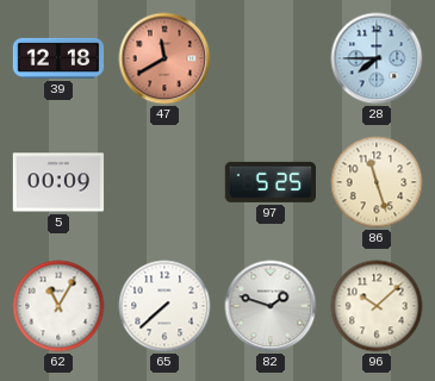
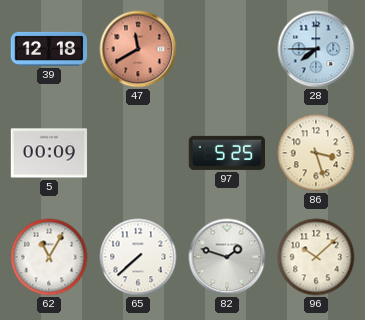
86: 11:27 -> 3:27 (316, 153)
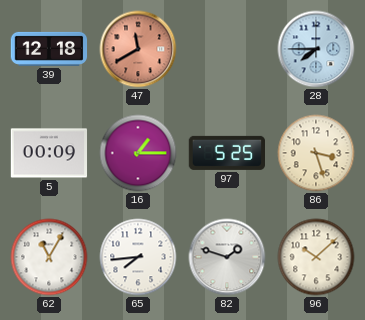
16: none -> 1:15 (138, 153)
65: 7:38 -> 7:44 (138, 257)
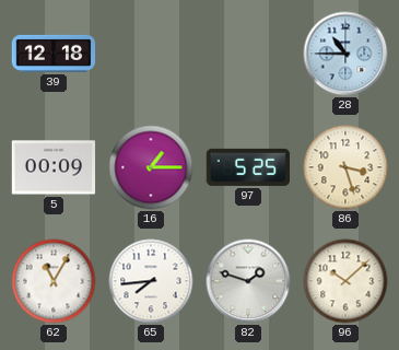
47: 11:40 -> none (138, 49)
28: 7:45 -> 10:45 (345, 54)
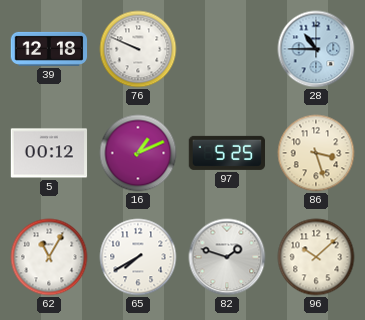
76: none -> 9:49 (138, 49)
5: 00:09 -> 00:12 (49, 153)
16: 1:15 -> 1:11 (138, 153)
65: 7:44 -> 7:40 (138, 257)
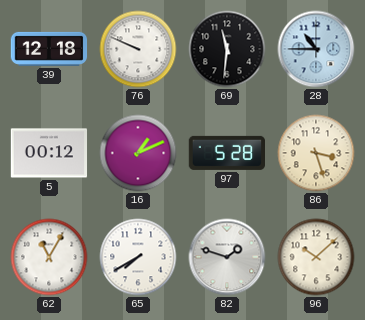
69: none -> 11:31 (227, 49)
97: 5:25 -> 5:28 (226, 153)
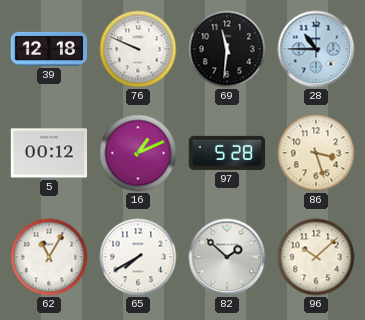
82: 1:48 -> 1:52 (227, 257)
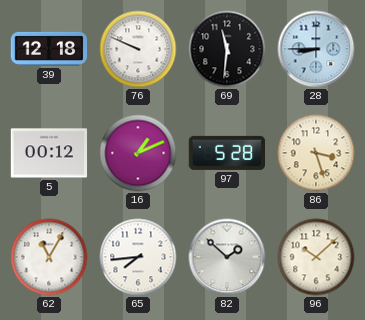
28: 10:45 -> 8:45 (316, 49)
65: 7:40 -> 7:44 (138, 257)
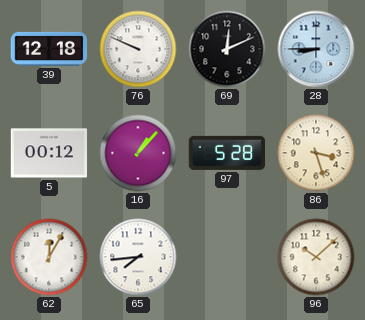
69: 11:31 -> 12:11 (227, 49)
16: 1:11 -> 1:07 (138, 153)
62: 11:05 -> 12:05 (49, 257)
82: 1:52 -> none (227, 257)
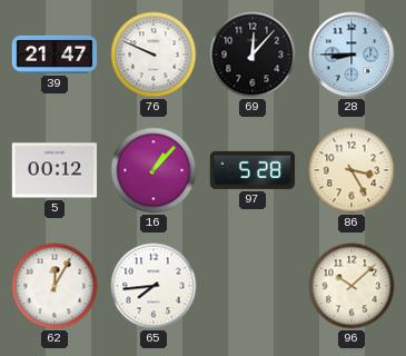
39: 12:18 -> 21:47 (55, 55)
69: 12:11 -> 12:07 (252, 55)
86: 3:27 -> 3:25 (351, 170)
